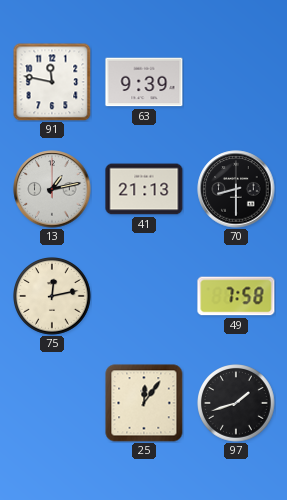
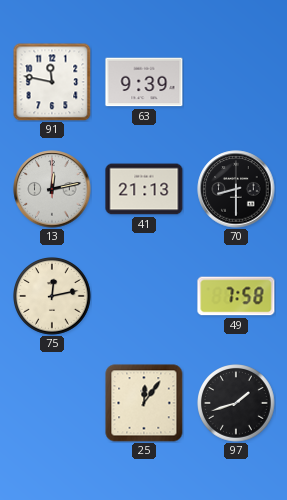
13: 1:13 -> 12:13 (52, 189)
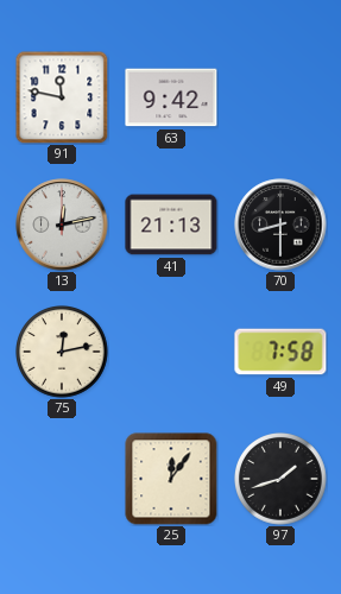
63: 9:39 -> 9:42 (171, 97)
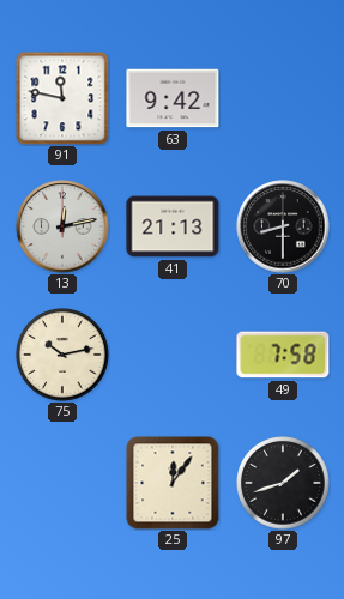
75: 12:13 -> 10:13 (64, 356)
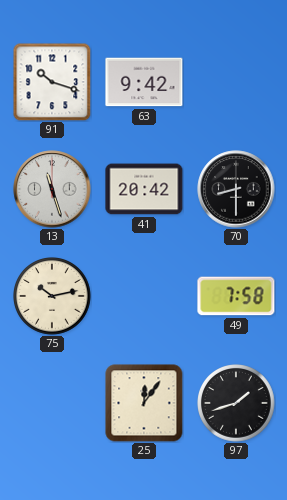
91: 11:47 -> 10:18 (52, 82)
13: 12:13 -> 11:27 (52, 189)
41: 21:13 -> 20:42 (144, 189)
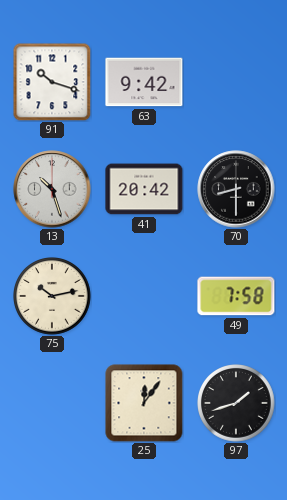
13: 11:27 -> 10:27 (52, 189)
